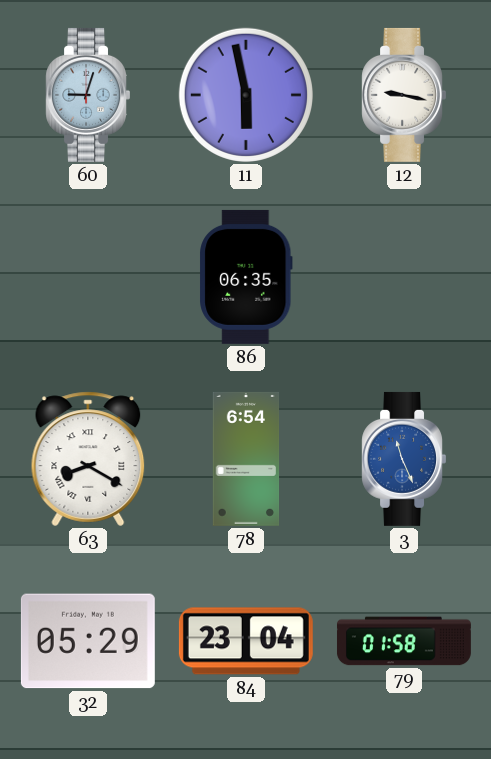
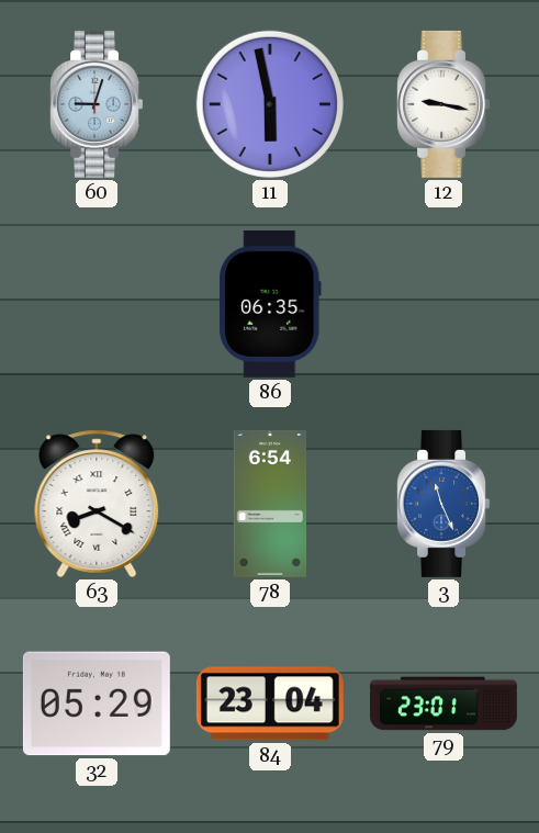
79: 01:58 -> 23:01 (443, 703)
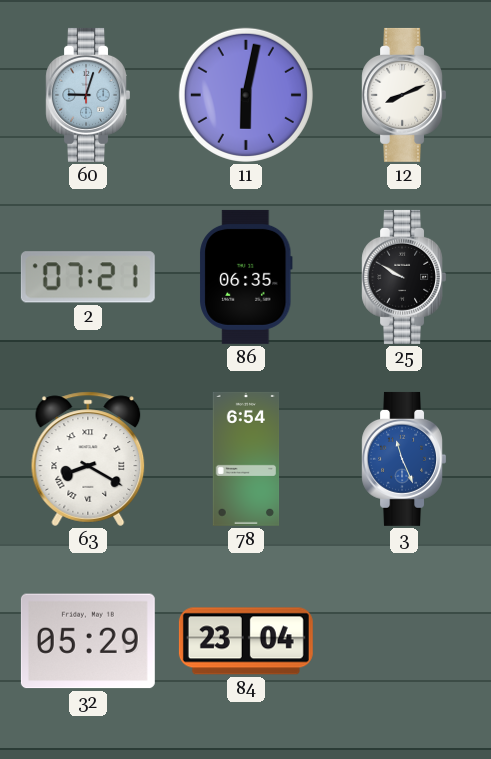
11: 5:58 -> 6:02 (246, 95)
12: 9:17 -> 8:11 (403, 95)
2: none -> 07:21 (88, 277)
25: none -> 9:50 (403, 277)
79: 23:01 -> none (443, 703)
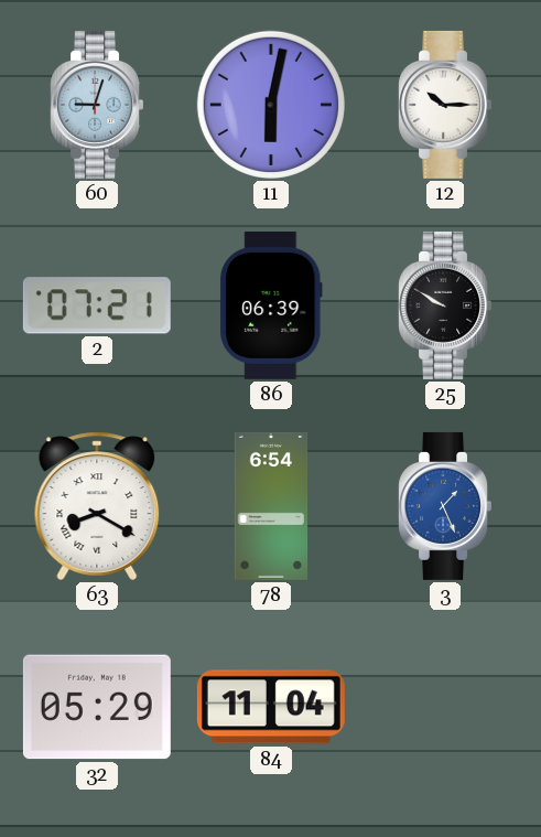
12: 8:11 -> 10:15 (444, 105)
86: 06:35 -> 06:39 (272, 305)
3: 11:26 -> 1:26 (444, 506)
84: 23:04 -> 11:04 (271, 707)
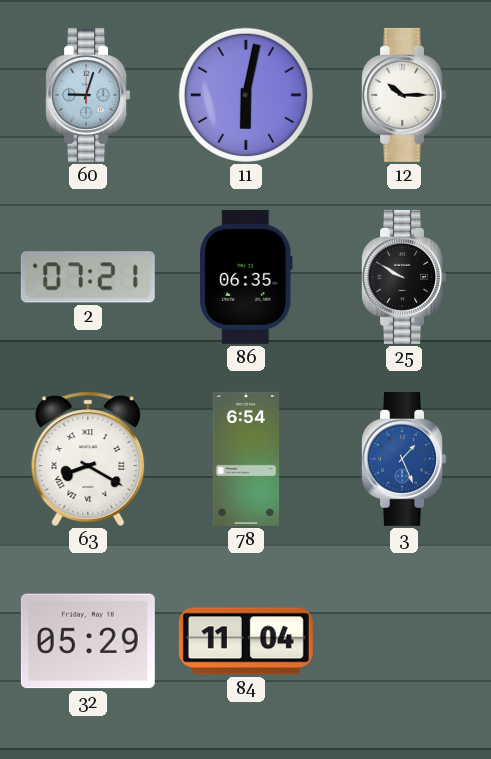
86: 06:39 -> 06:35 (247, 277)
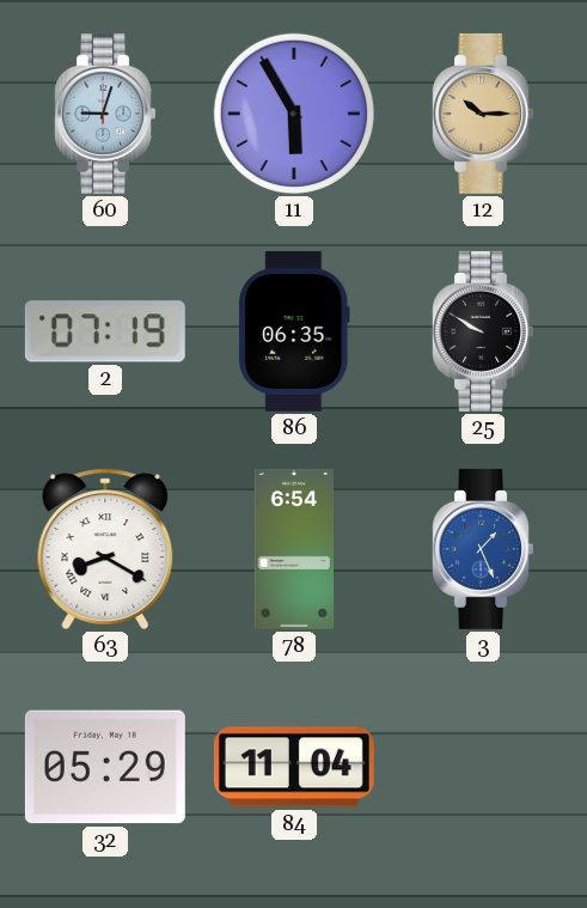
11: 6:02 -> 5:55 (294, 114)
12 dial: white -> champagne (482, 114)
2: 07:21 -> 07:19 (105, 331)
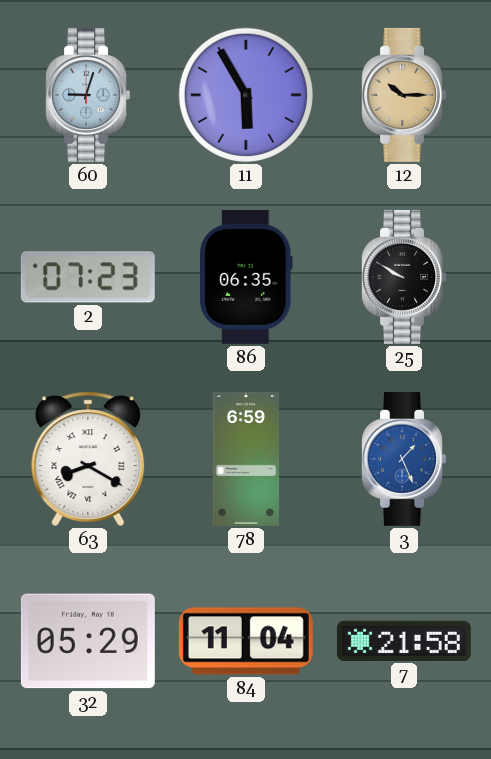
2: 07:19 -> 07:23 (88, 277)
78: 6:54 -> 6:59 (246, 459)
7: none -> 21:58 (404, 641)
